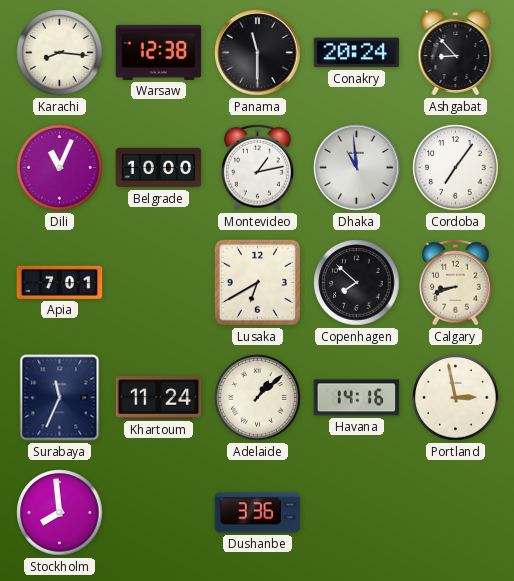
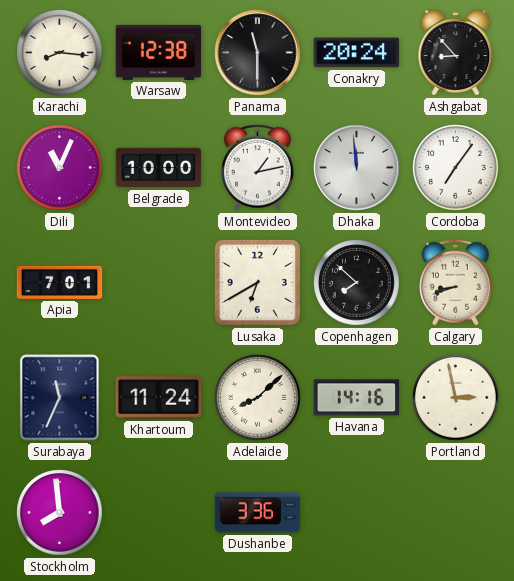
Dhaka: 10:59 -> 11:59 (357, 168)
Adelaide: 1:08 -> 8:08 (258, 398)
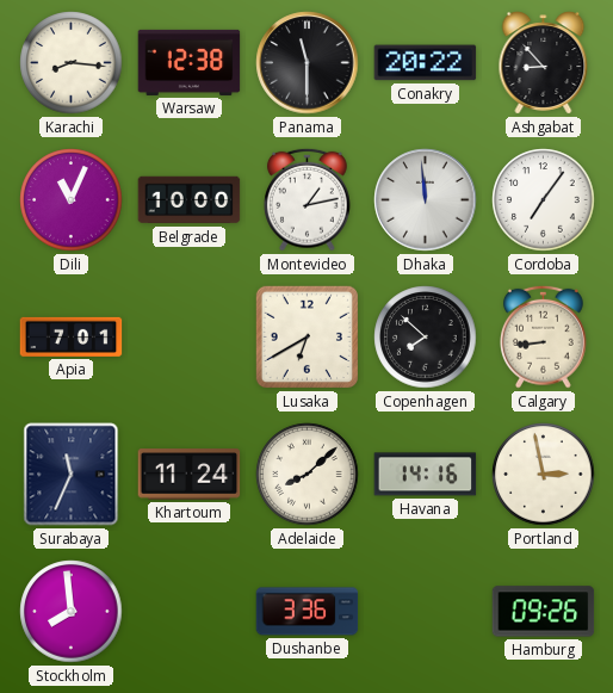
Conakry: 20:24 -> 20:22 (426, 63)
Calgary: 8:42 -> 8:44 (544, 336)
Hamburg: none -> 09:26 (544, 612)
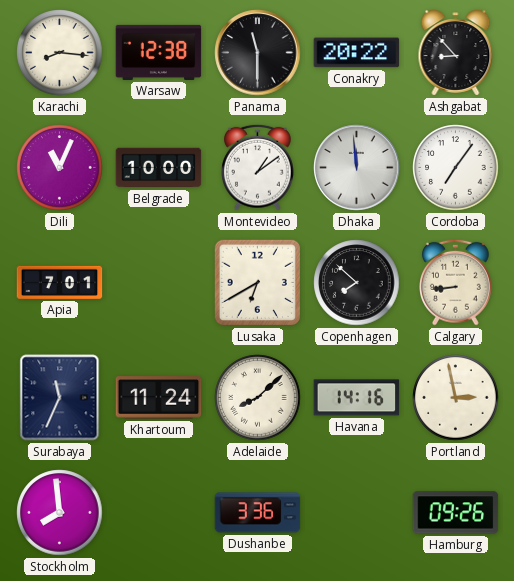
Montevideo: 1:13 -> 1:09 (258, 167)
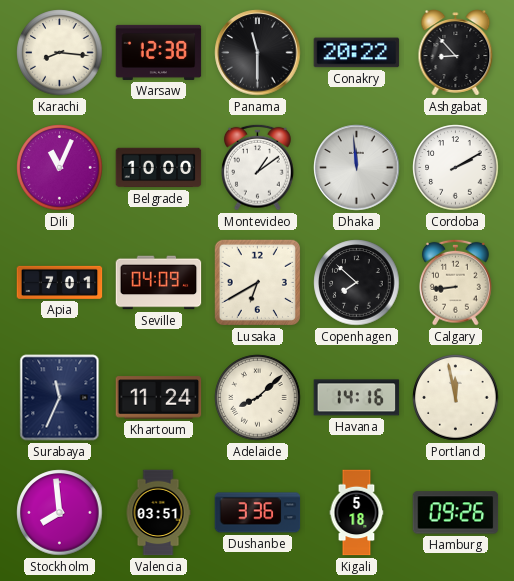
Cordoba: 7:06 -> 2:10 (456, 168)
Seville: none -> 04:09 (159, 283)
Portland: 2:58 -> 11:58 (456, 398)
Valencia: none -> 03:51 (158, 513)
Kigali: none -> 5:18 (357, 513)
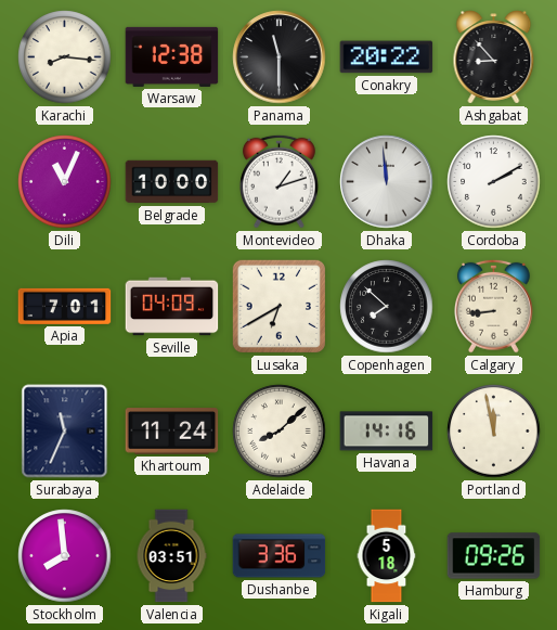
Montevideo: 1:09 -> 1:12 (280, 181)
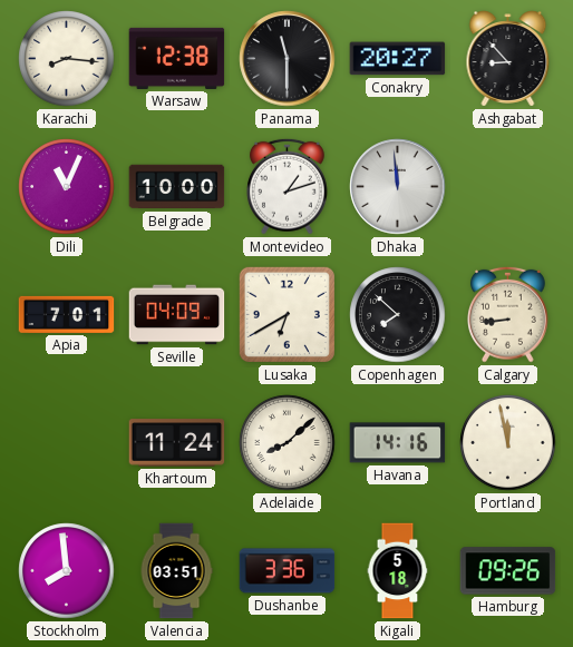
Conakry: 20:22 -> 20:27 (398, 59)
Cordoba: 2:10 -> none (494, 182)
Surabaya: 11:34 -> none (65, 432)
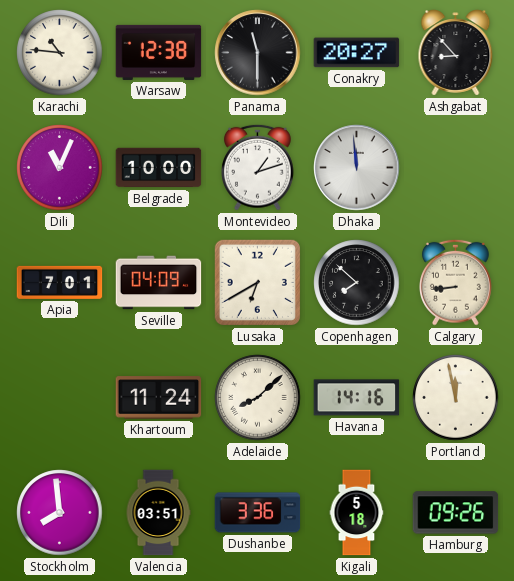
Karachi: 8:16 -> 10:46 (60, 53)
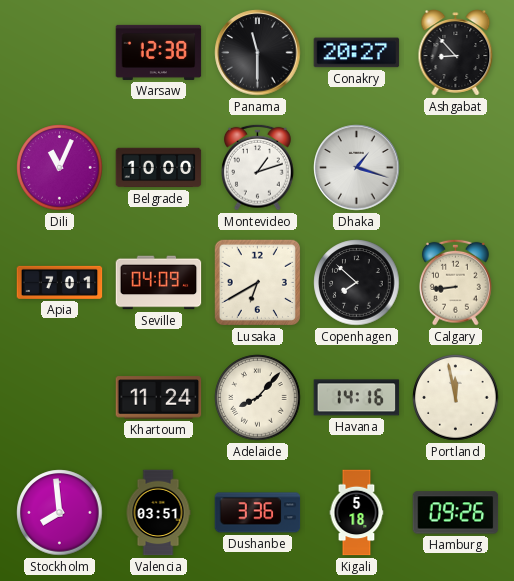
Karachi: 10:46 -> none (60, 53)
Dhaka: 11:59 -> 1:18 (357, 168)
Adelaide: 8:08 -> 8:07 (258, 398)
